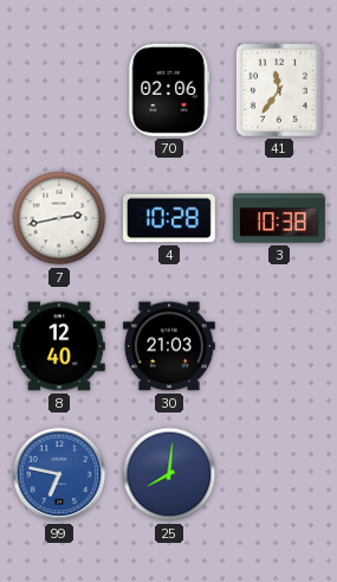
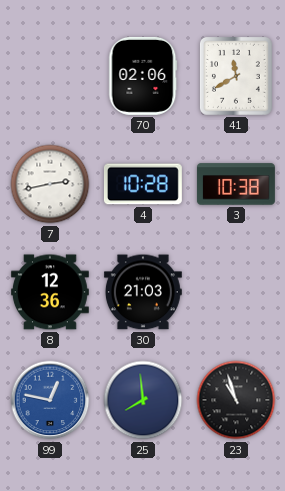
41: 11:36 -> 11:40 (236, 76)
8: 12:40 -> 12:36 (50, 292)
99: 6:47 -> 12:47 (50, 400)
25: 8:01 -> 7:59 (143, 400)
23: none -> 10:57 (236, 400)
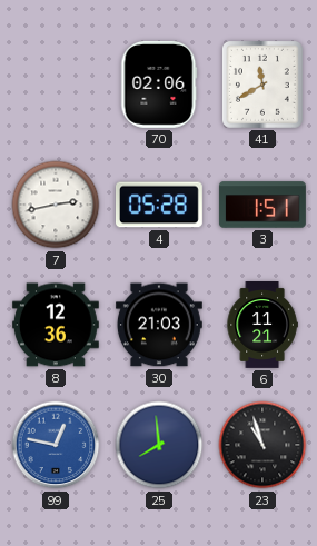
4: 10:28 -> 05:28 (159, 205)
3: 10:38 -> 1:51 (262, 205)
6: none -> 11:21 (262, 326)
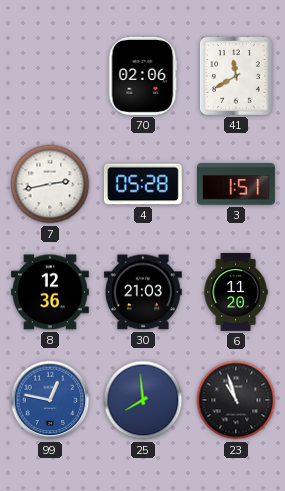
6: 11:21 -> 11:20 (236, 293)
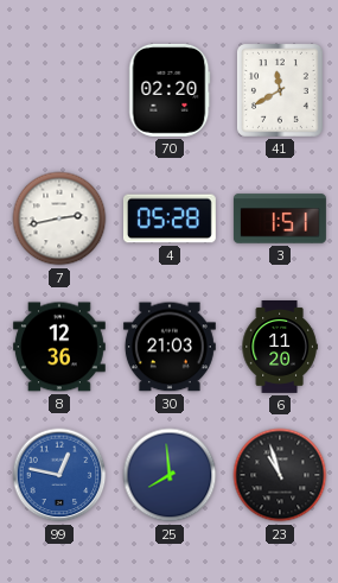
70: 02:06 -> 02:20 (170, 90)
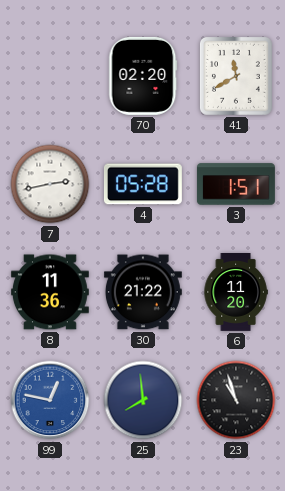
8: 12:36 -> 11:36 (50, 292)
30: 21:03 -> 21:22 (143, 292)
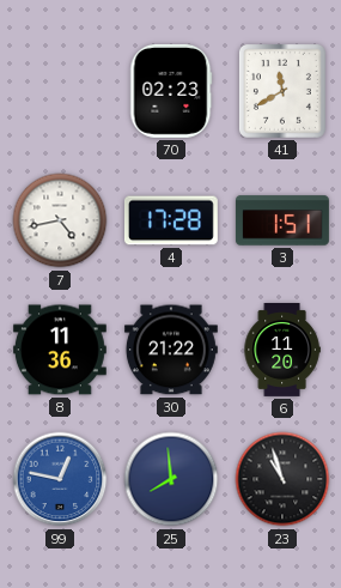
70: 02:20 -> 02:23 (171, 91)
7: 2:43 -> 4:43 (60, 220)
4: 05:28 -> 17:28 (171, 220)
